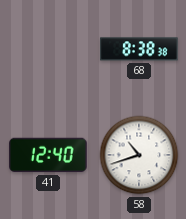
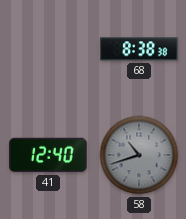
58 dial: white -> grey (139, 155)
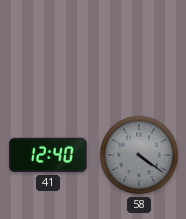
68: 8:38 -> none (139, 49)
58: 10:42 -> 4:21 (139, 155)
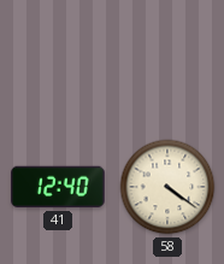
58 dial: grey -> cream (167, 187)
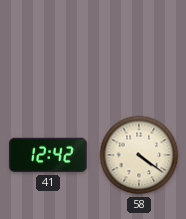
41: 12:40 -> 12:42 (48, 155)
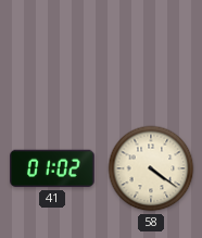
41: 12:42 -> 01:02 (52, 168)
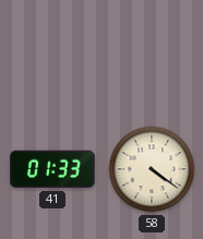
41: 01:02 -> 01:33 (52, 169)
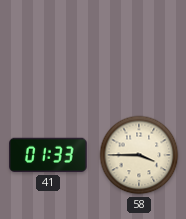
58: 4:21 -> 3:45 (139, 155)
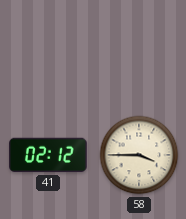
41: 01:33 -> 02:12 (48, 155)
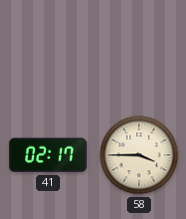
41: 02:12 -> 02:17 (48, 155)
